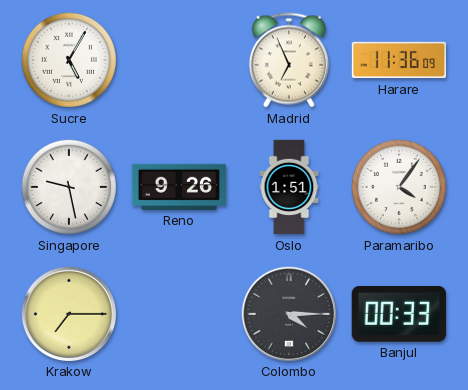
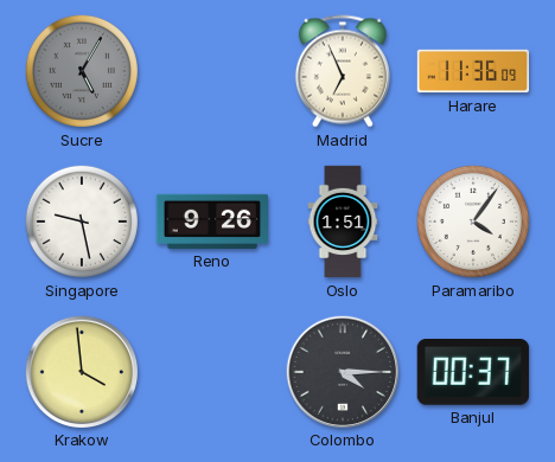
Sucre dial: white -> grey (82, 71)
Krakow: 7:15 -> 3:59 (81, 371)
Banjul: 00:33 -> 00:37 (473, 373)
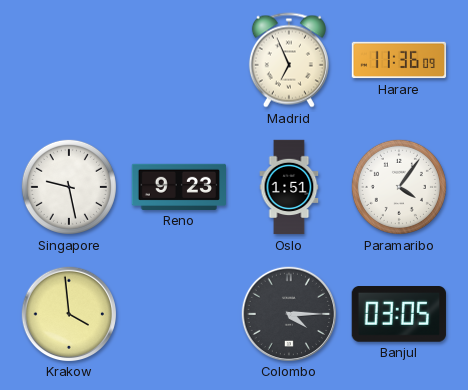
Sucre: 5:05 -> none (82, 71)
Reno: 9:26 -> 9:23 (179, 187)
Banjul: 00:37 -> 03:05 (399, 315)
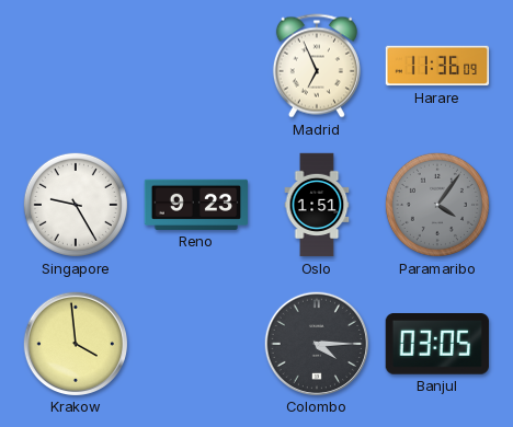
Singapore: 9:28 -> 9:25 (76, 205)
Paramaribo dial: white -> grey (437, 205)
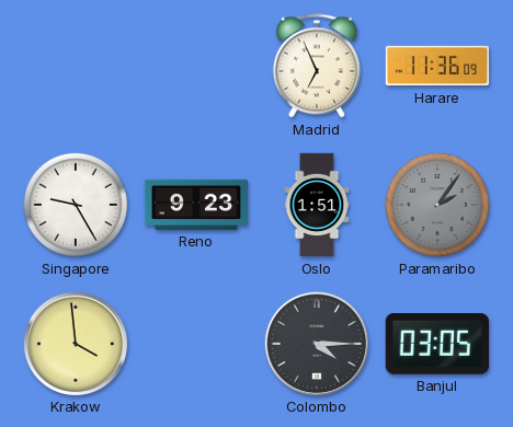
Paramaribo: 4:06 -> 2:06 (437, 205)
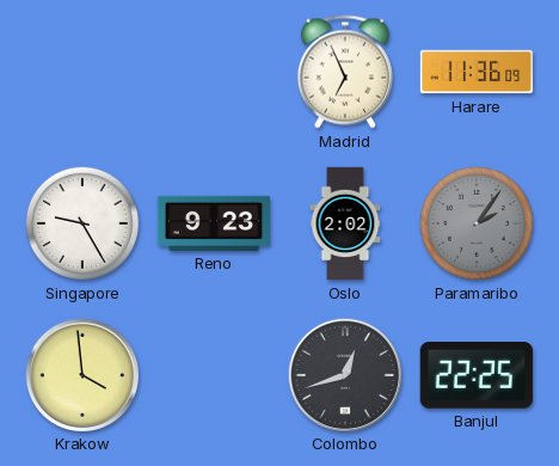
Oslo: 1:51 -> 2:02 (345, 223)
Colombo: 4:15 -> 12:42 (344, 374)
Banjul: 03:05 -> 22:25 (477, 376)
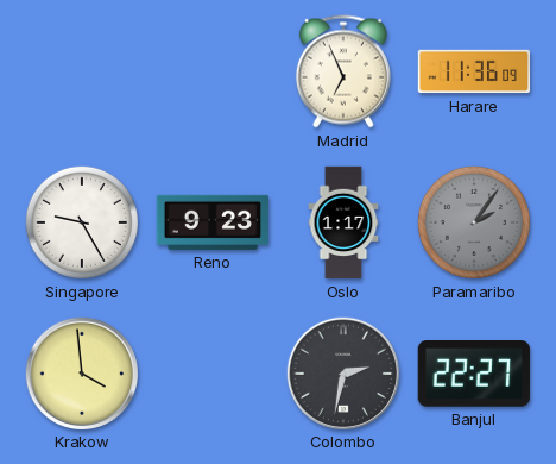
Oslo: 2:02 -> 1:17 (343, 222)
Colombo: 12:42 -> 2:32 (342, 372)
Banjul: 22:25 -> 22:27 (474, 375)
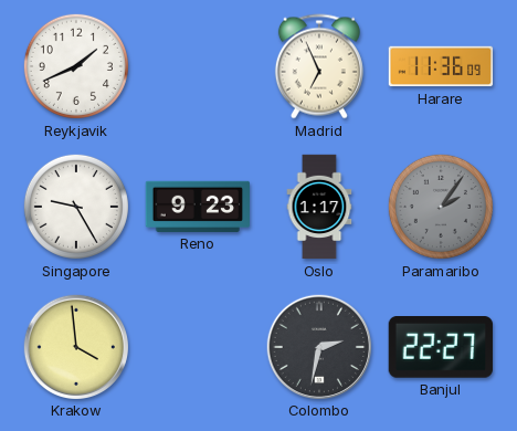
Reykjavik: none -> 1:41 (76, 66)
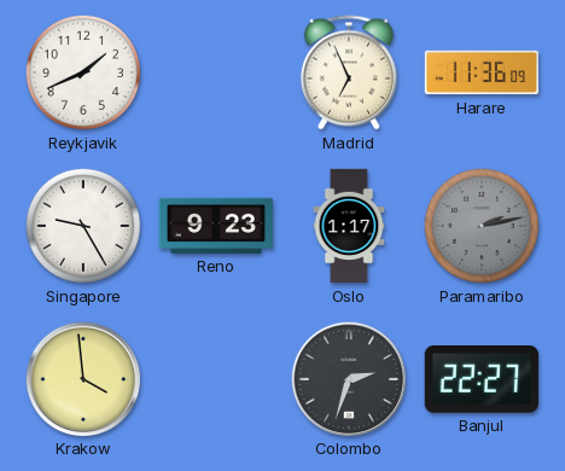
Paramaribo: 2:06 -> 2:13 (482, 226)
Colombo: 2:32 -> 2:33 (348, 378)
